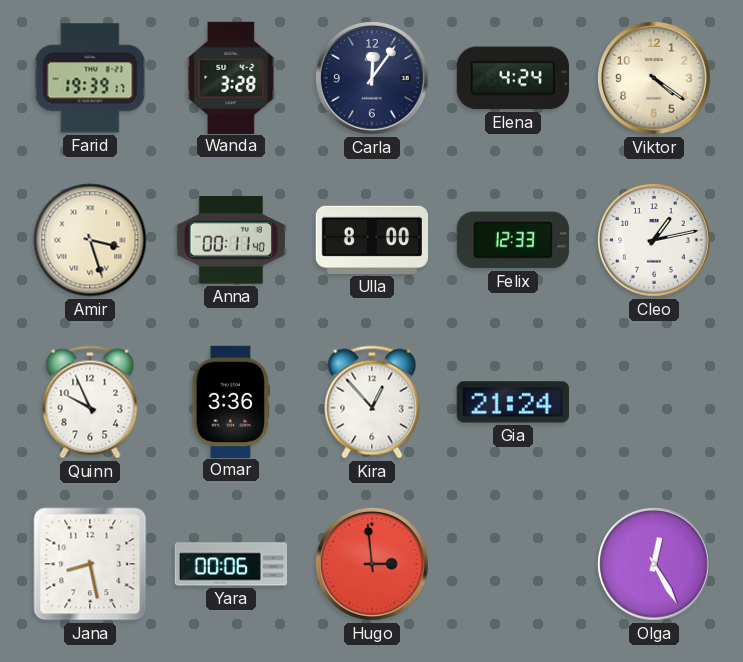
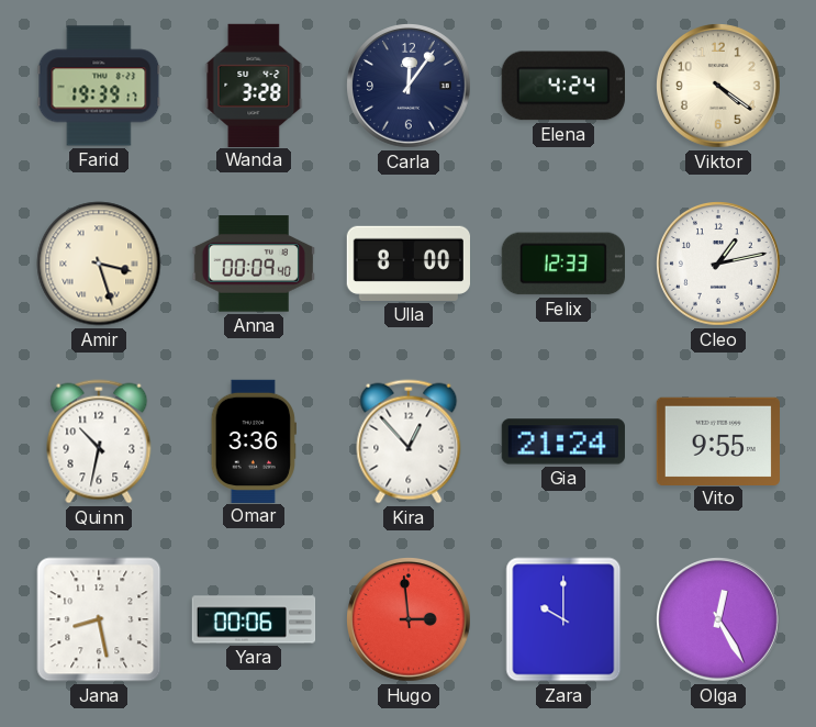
Anna: 00:11 -> 00:09 (254, 264)
Quinn: 9:56 -> 10:32 (99, 441)
Vito: none -> 9:55 (717, 440)
Zara: none -> 10:00 (563, 619)
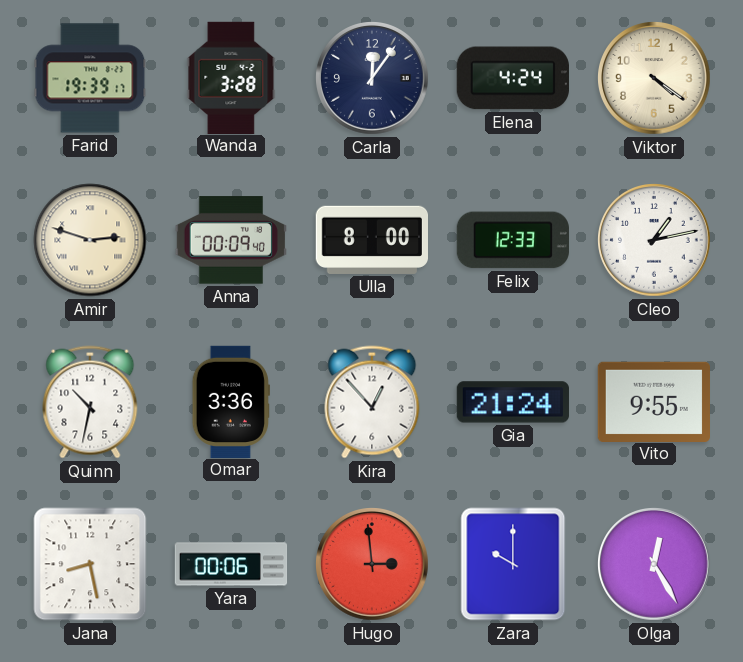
Amir: 3:27 -> 2:48 (90, 240)
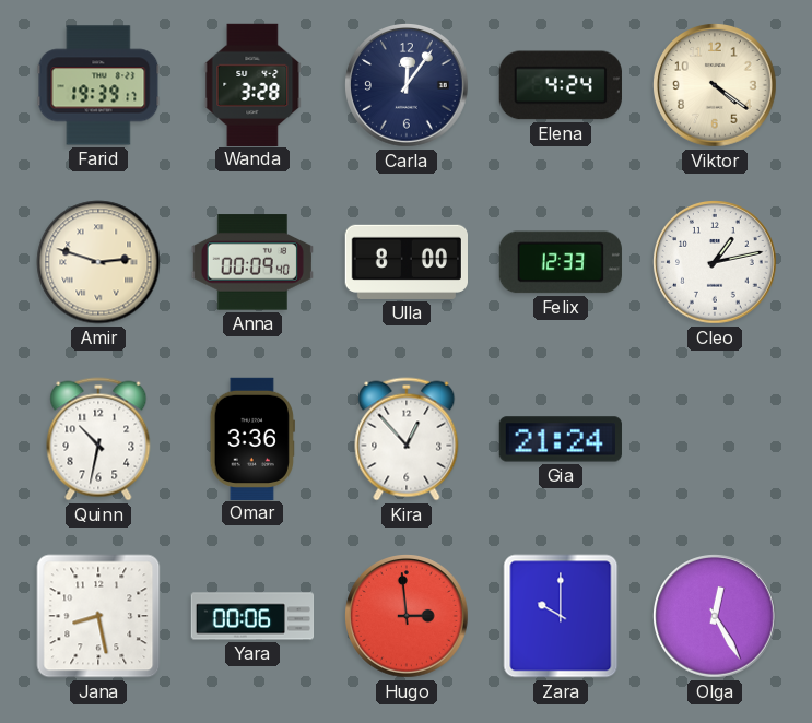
Vito: 9:55 -> none (653, 401)
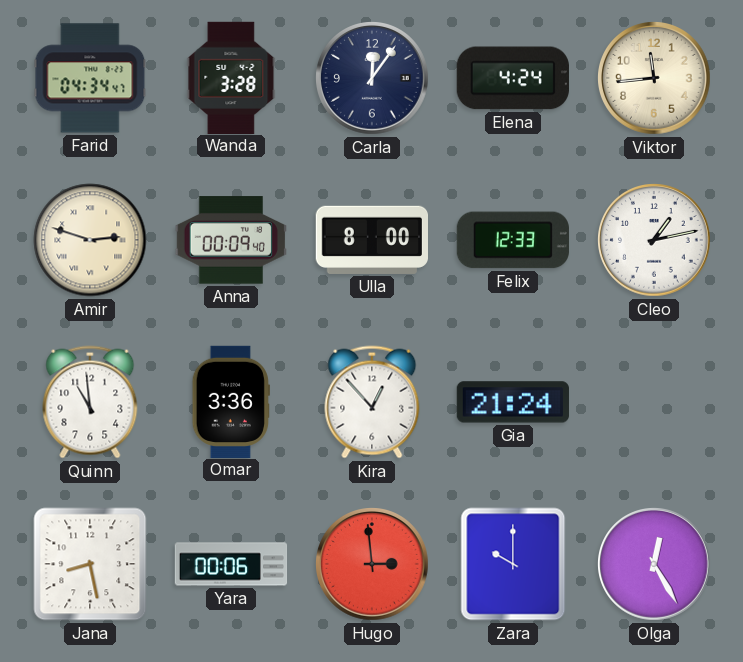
Farid: 19:39 -> 04:34 (90, 78)
Viktor: 4:21 -> 11:44 (655, 79)
Quinn: 10:32 -> 10:59 (90, 402)
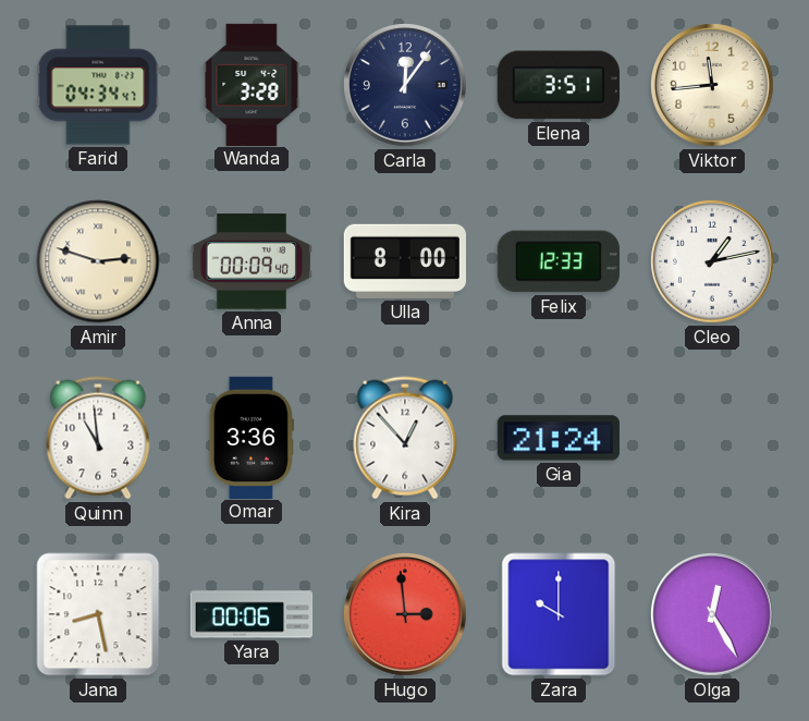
Elena: 4:24 -> 3:51 (559, 85)
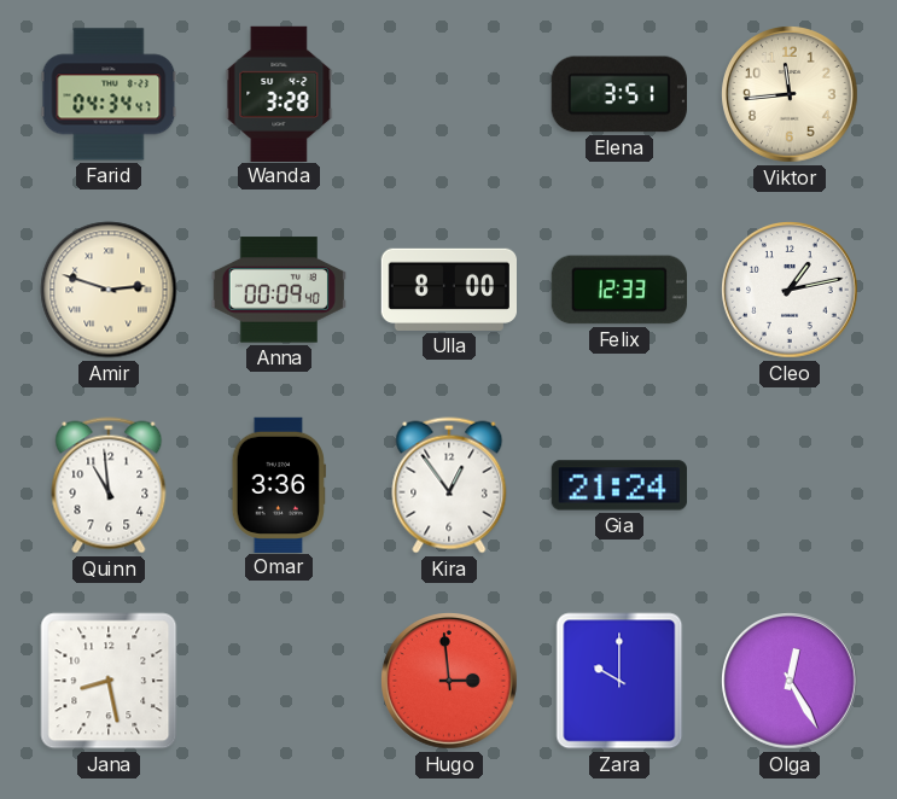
Carla: 12:06 -> none (406, 86)
Kira: 12:53 -> 12:54 (449, 485)
Yara: 00:06 -> none (252, 614)
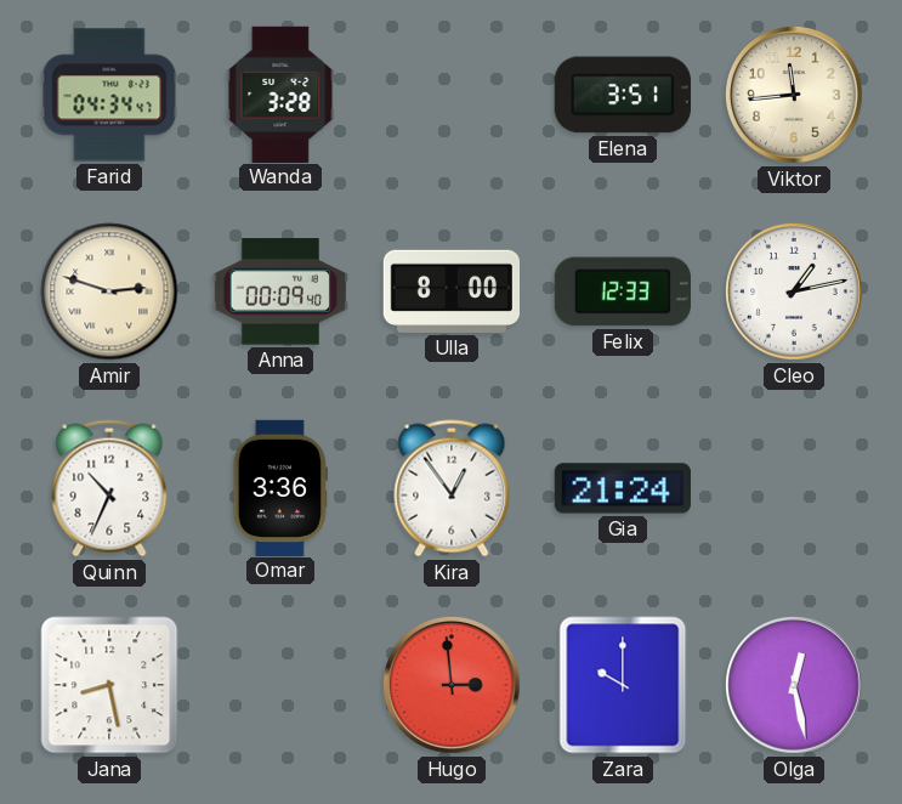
Quinn: 10:59 -> 10:34 (109, 488)
Olga: 12:25 -> 12:28 (795, 686)
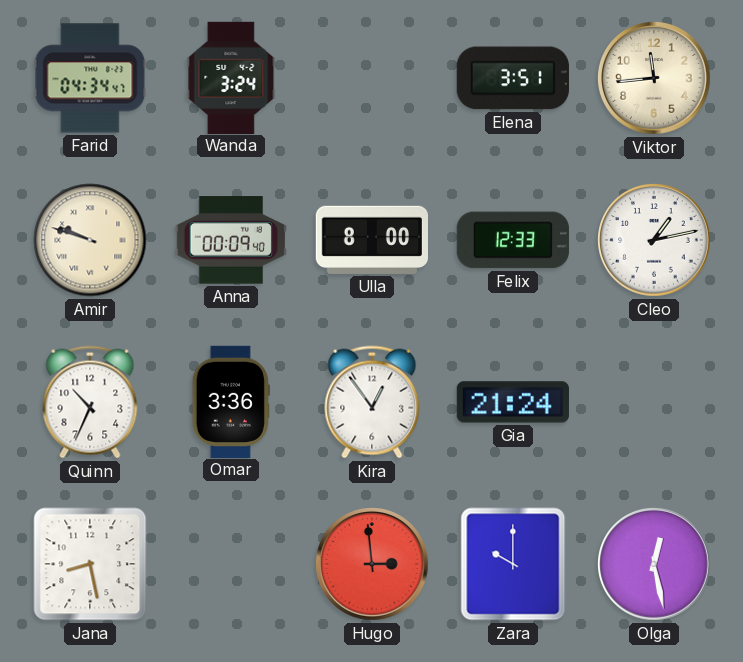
Wanda: 3:28 -> 3:24 (231, 77)
Amir: 2:48 -> 9:48 (90, 240)
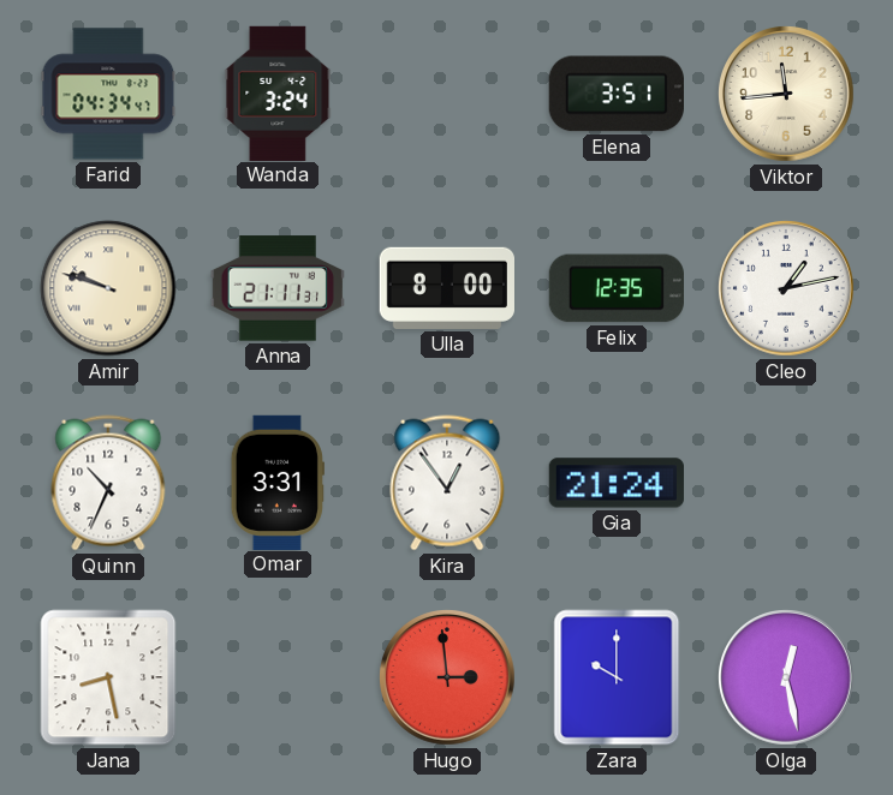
Anna: 00:09 -> 21:11 (278, 288)
Felix: 12:33 -> 12:35 (617, 288)
Omar: 3:36 -> 3:31 (278, 482)
